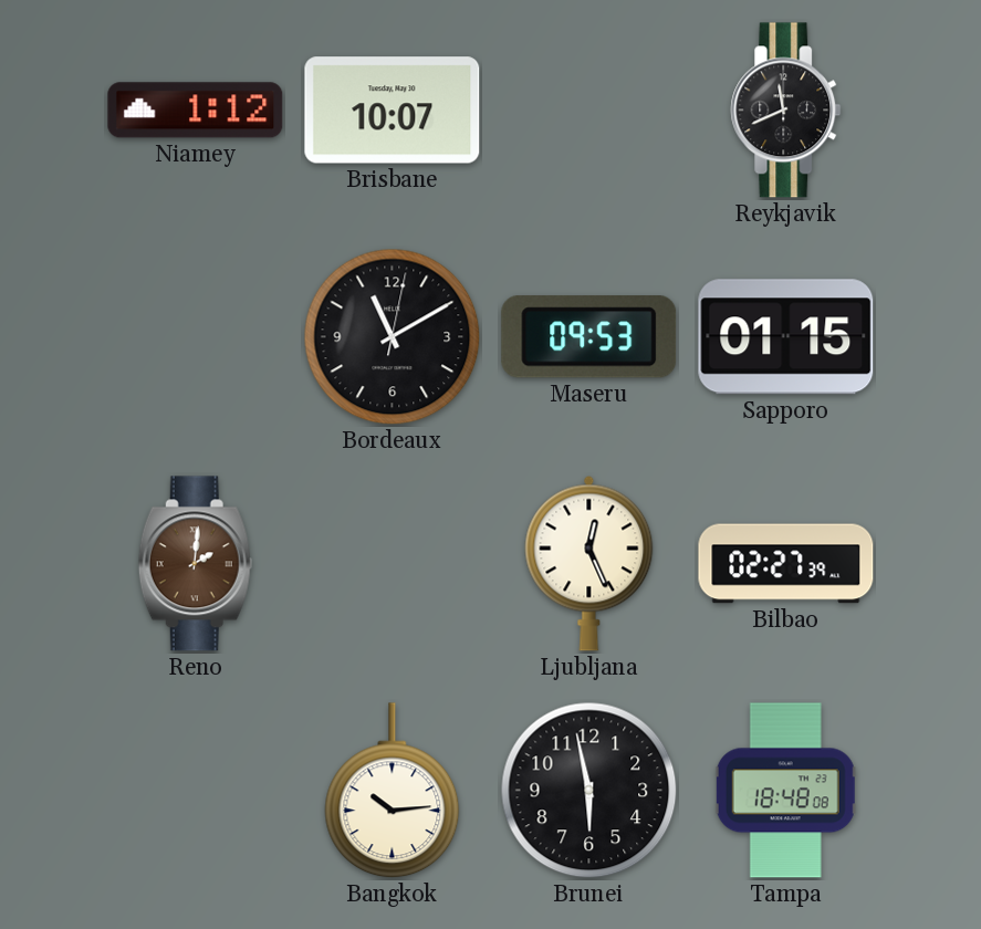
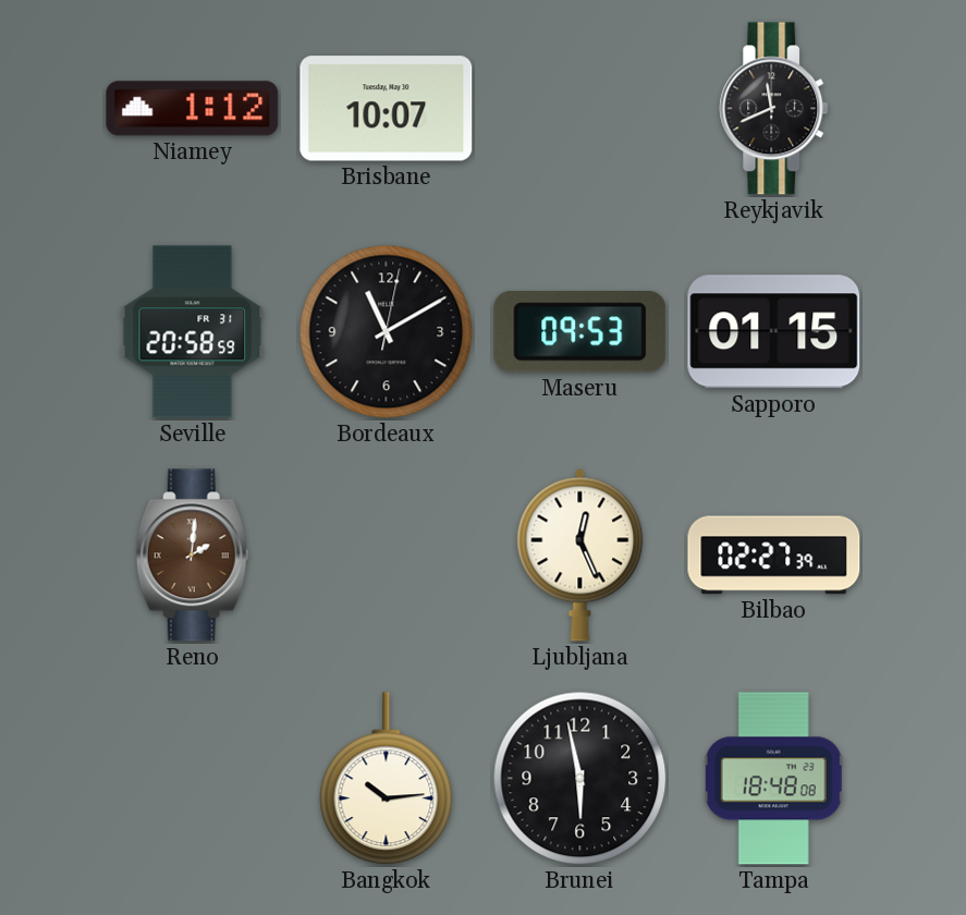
Seville: none -> 20:58 (193, 332)
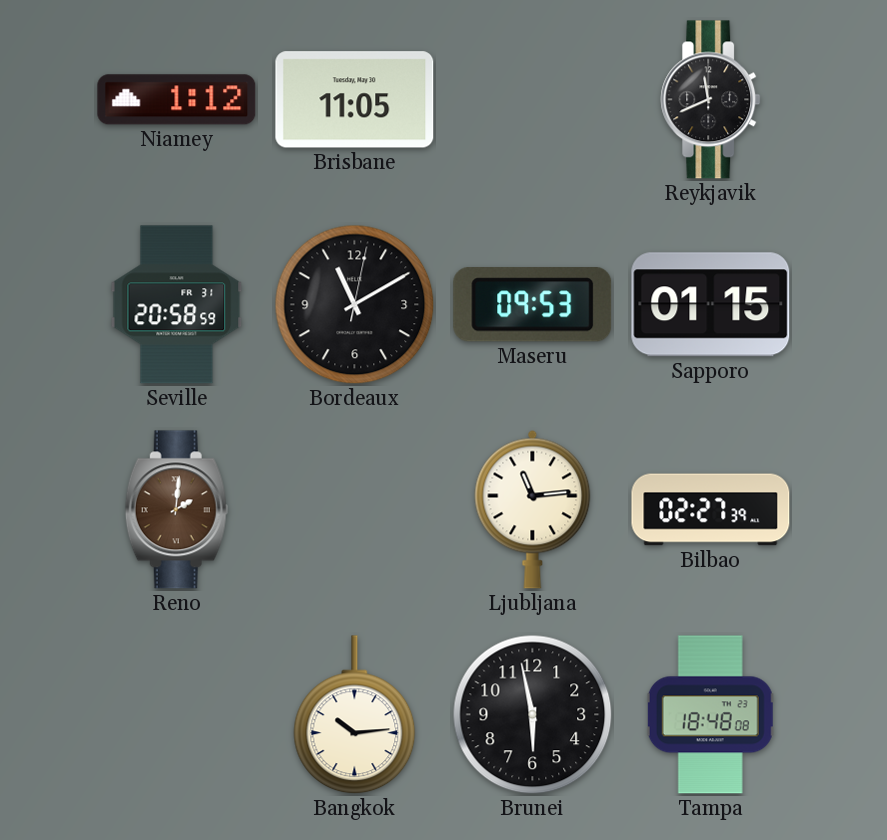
Brisbane: 10:07 -> 11:05 (355, 100)
Ljubljana: 12:26 -> 11:14 (533, 509)
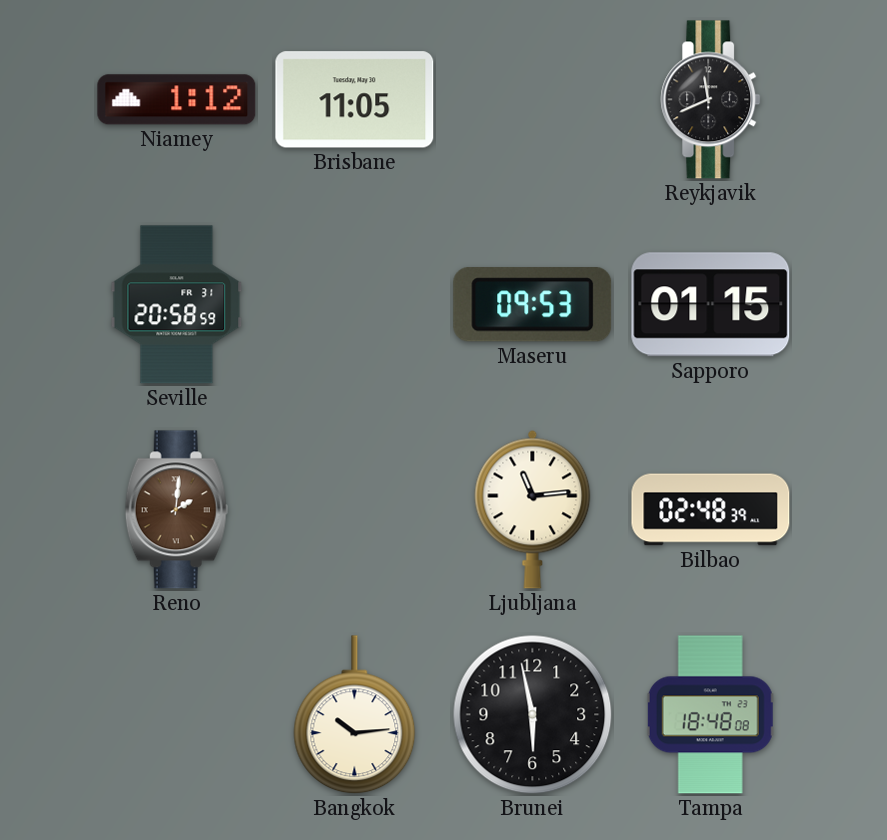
Bordeaux: 11:10 -> none (355, 305)
Bilbao: 02:27 -> 02:48 (711, 510)
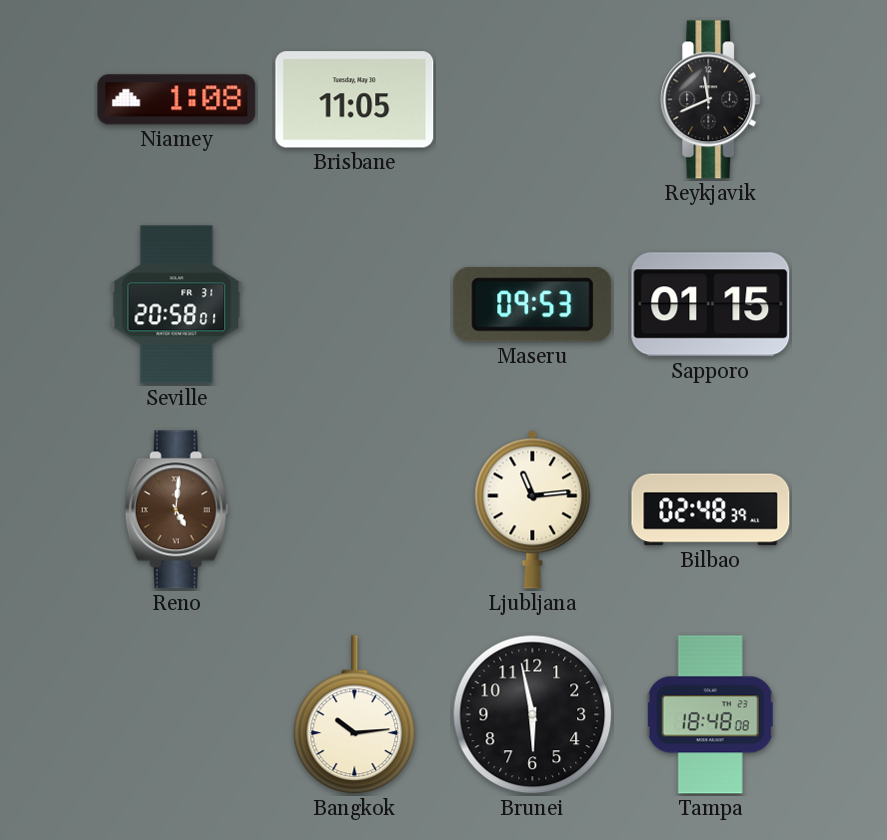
Niamey: 1:12 -> 1:08 (177, 100)
Seville: 20:58:59 -> 20:58:01 (177, 305)
Reno: 2:01 -> 5:01 (176, 510)
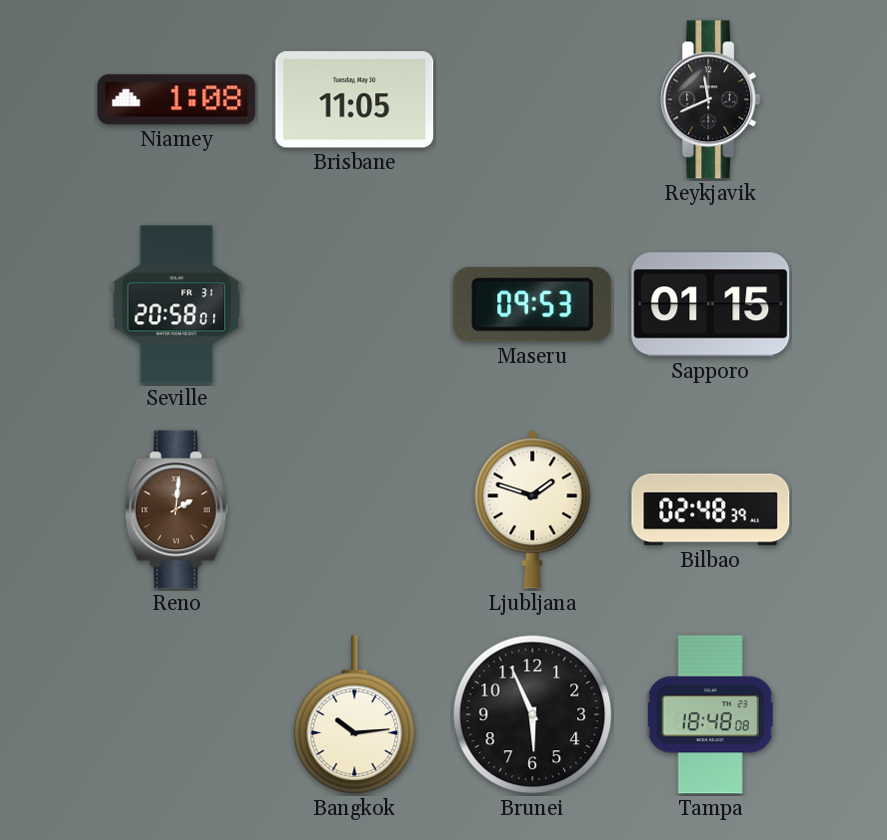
Reno: 5:01 -> 2:01 (176, 510)
Ljubljana: 11:14 -> 1:48 (533, 509)
Brunei: 5:58 -> 5:56 (533, 715)
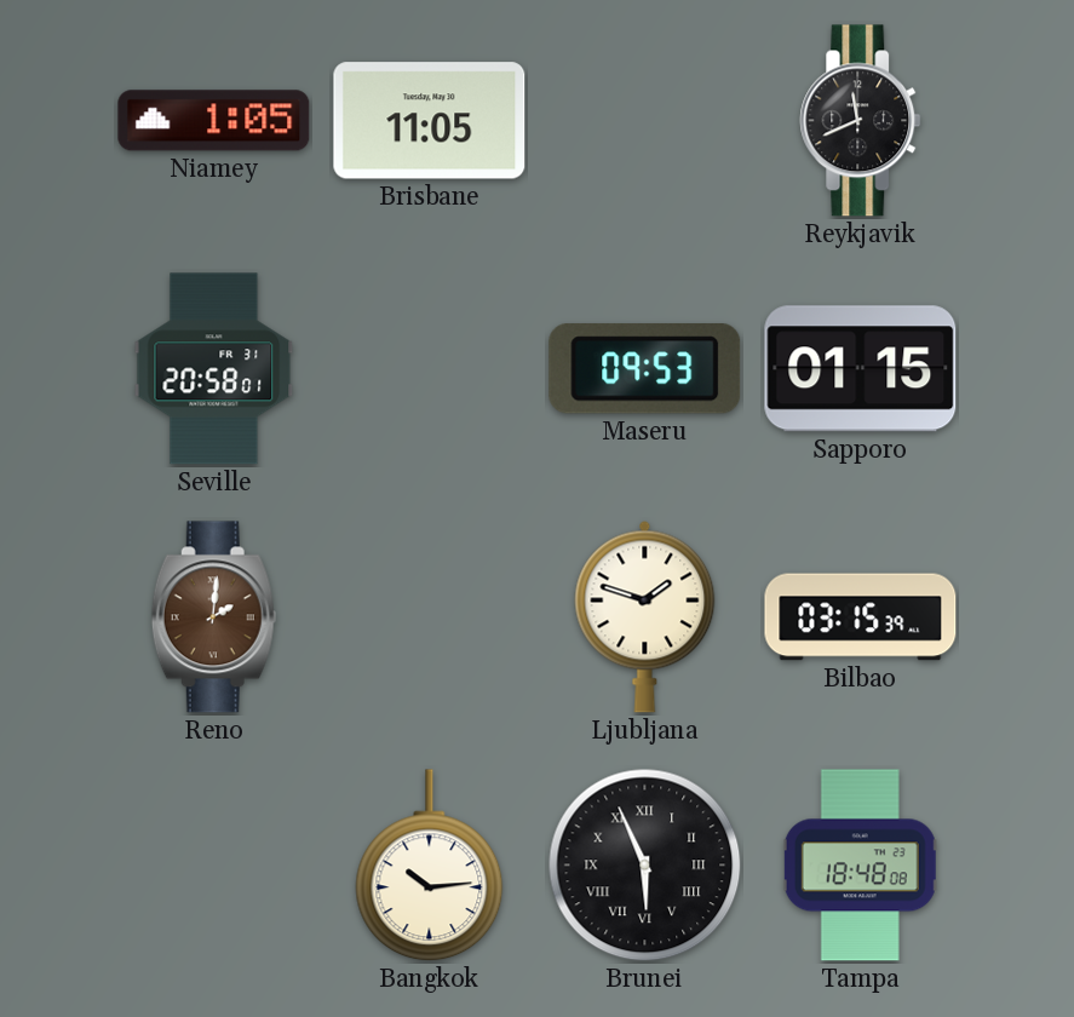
Niamey: 1:08 -> 1:05 (214, 121)
Bilbao: 02:48 -> 03:15 (861, 617)
Brunei numerals: Arabic -> Roman (645, 866)
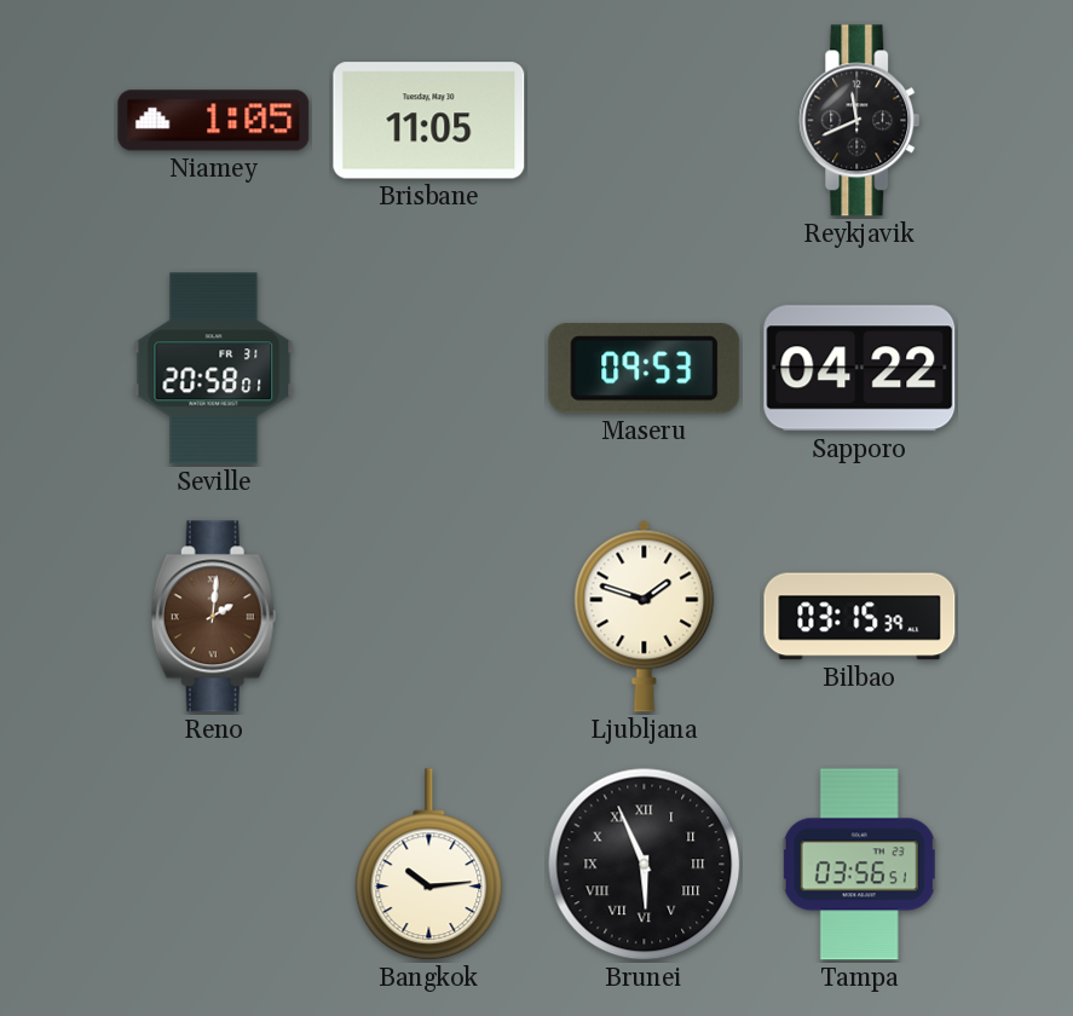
Sapporo: 01:15 -> 04:22 (860, 369)
Tampa: 18:48 -> 03:56 (860, 865)
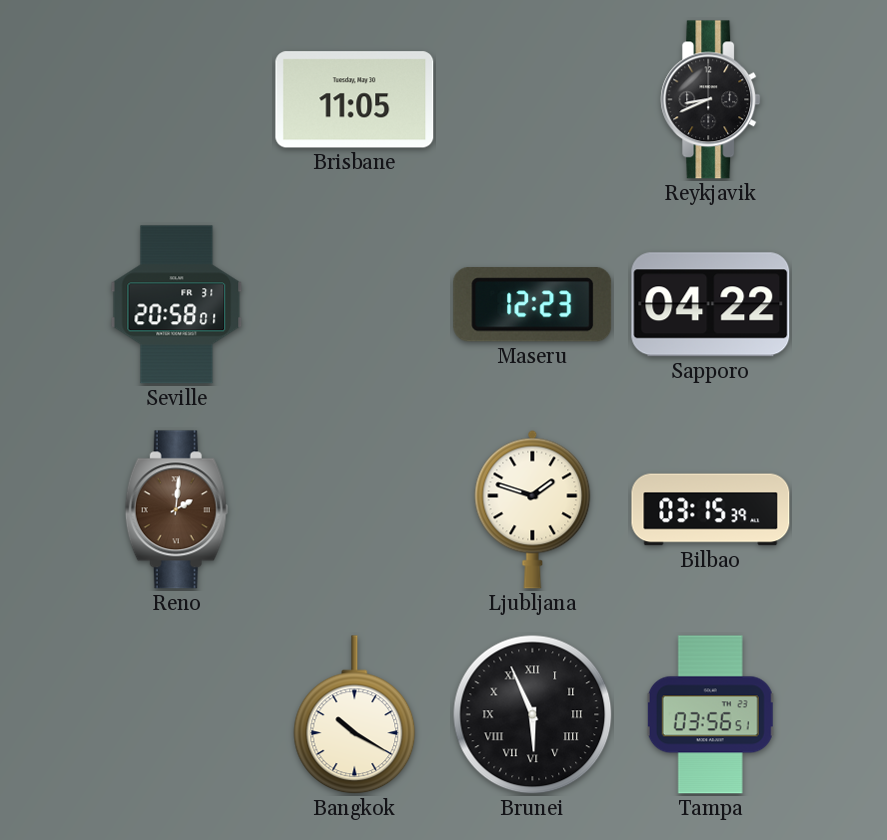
Niamey: 1:05 -> none (214, 121)
Reykjavik: 11:41 -> 8:41 (711, 100)
Maseru: 09:53 -> 12:23 (533, 305)
Bangkok: 10:14 -> 10:20 (355, 715)
